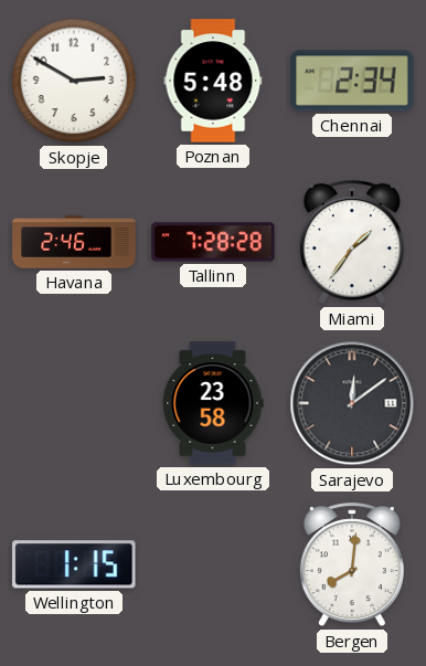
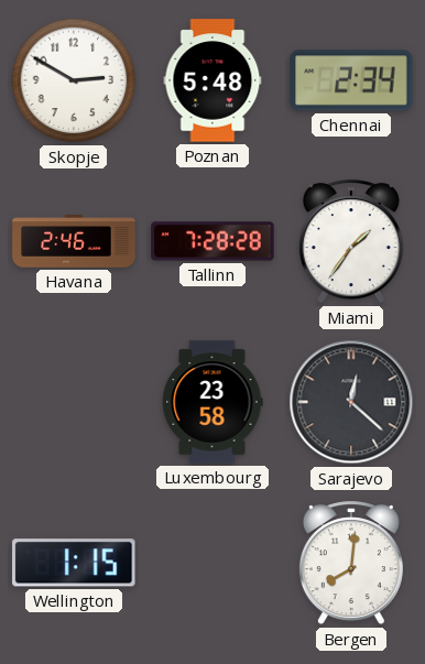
Sarajevo: 12:09 -> 12:22 (351, 402)
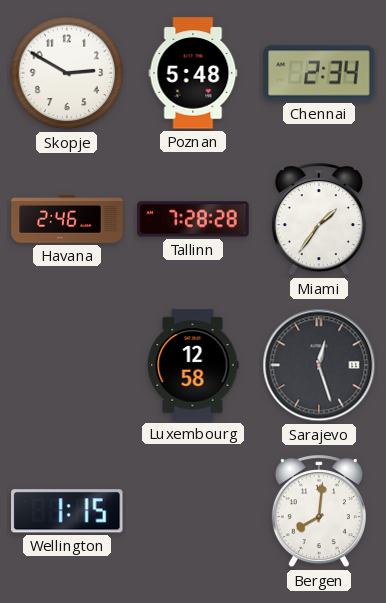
Luxembourg: 23:58 -> 12:58 (193, 365)
Sarajevo: 12:22 -> 12:27 (319, 365)
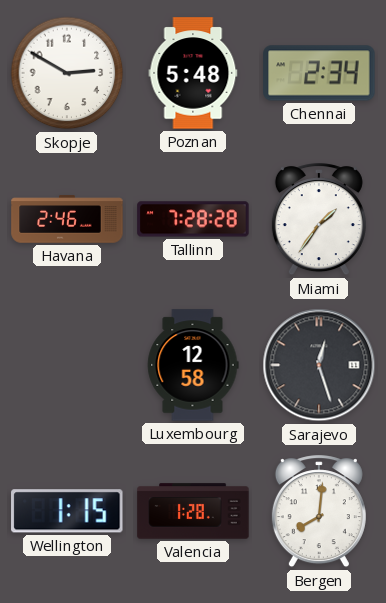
Valencia: none -> 1:28 (193, 511)
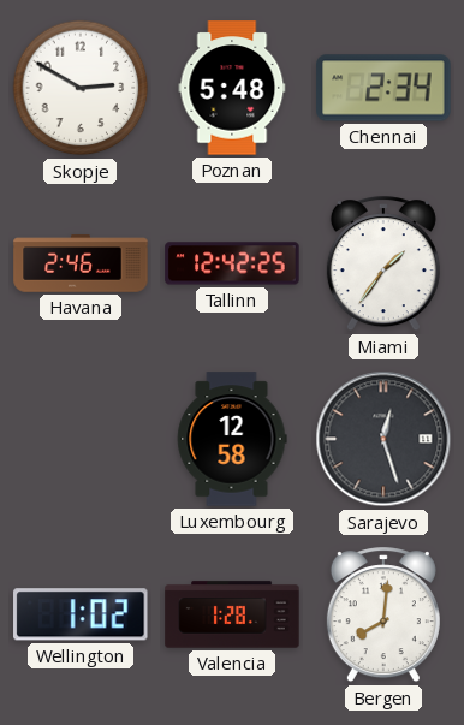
Tallinn: 7:28 -> 12:42 (232, 263)
Wellington: 1:15 -> 1:02 (81, 614)
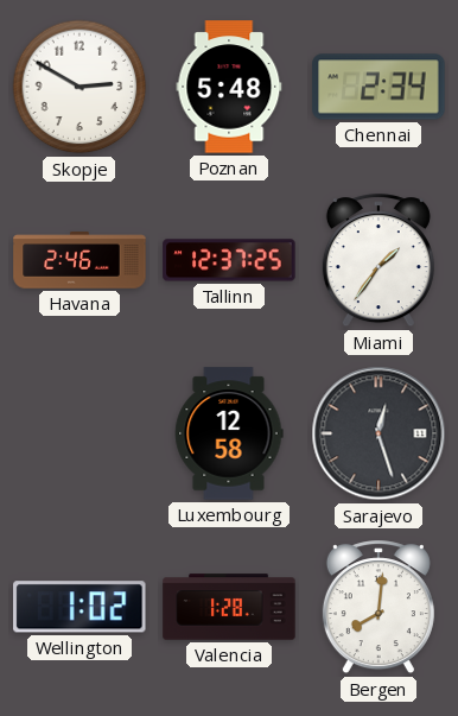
Tallinn: 12:42 -> 12:37 (229, 260)
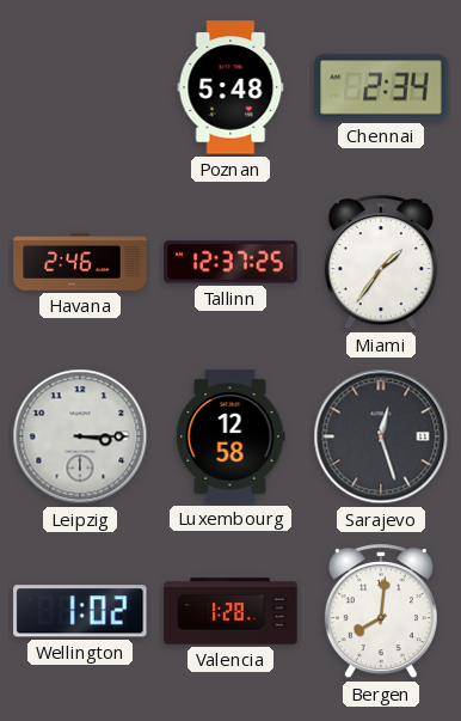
Skopje: 2:50 -> none (79, 87)
Leipzig: none -> 3:15 (80, 436)
